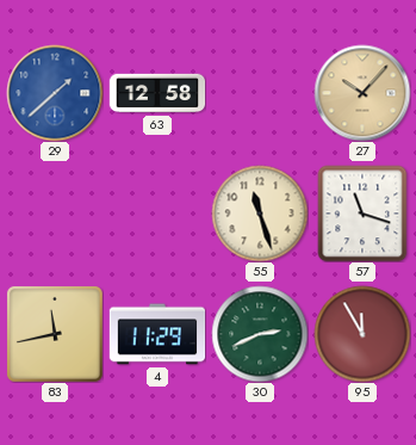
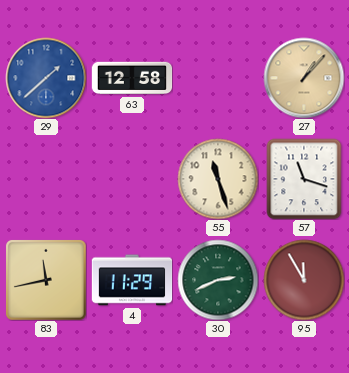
27: 10:07 -> 1:07 (304, 78)
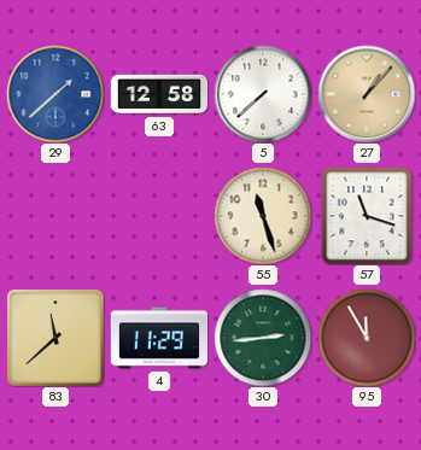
5: none -> 7:38 (263, 94)
83: 11:43 -> 11:38 (55, 338)
30: 2:41 -> 2:44 (263, 338)
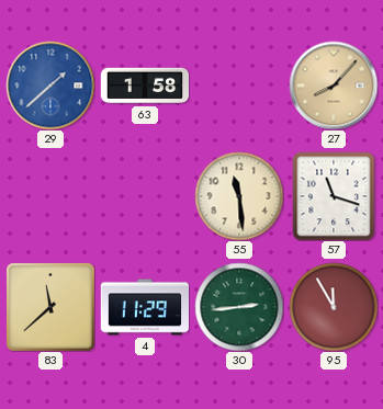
63: 12:58 -> 1:58 (145, 86)
5: 7:38 -> none (263, 94)
27: 1:07 -> 8:07 (334, 86)
55: 11:27 -> 11:29 (239, 196)
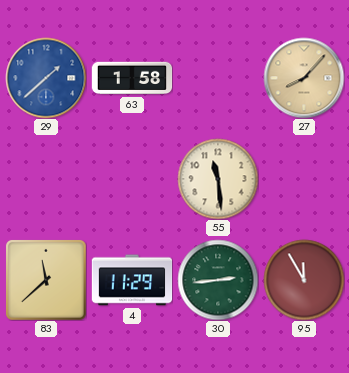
57: 11:18 -> none (334, 196)
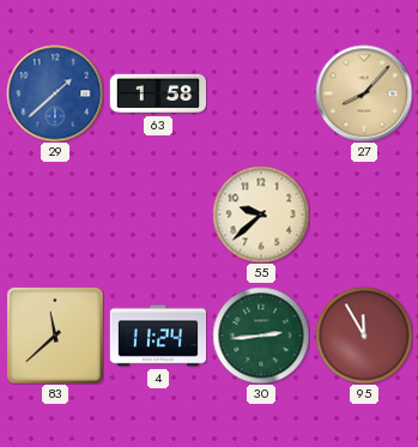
55: 11:29 -> 9:38 (261, 215)
4: 11:29 -> 11:24 (158, 336)
